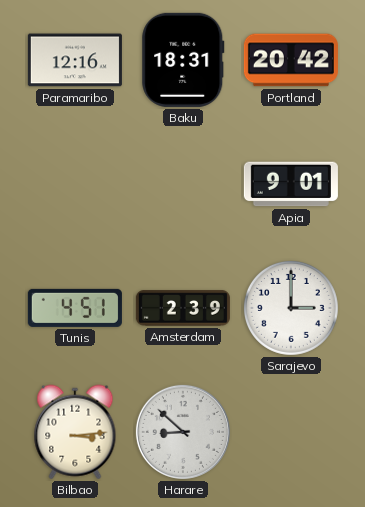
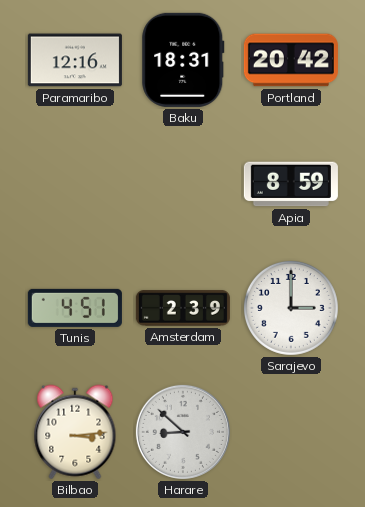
Apia: 9:01 -> 8:59 (291, 184)
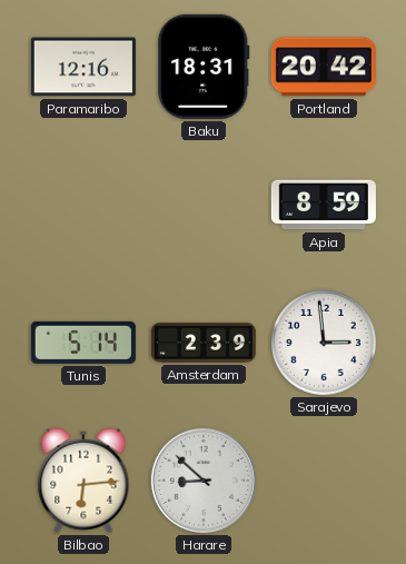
Tunis: 4:51 -> 5:14 (83, 343)
Sarajevo: 3:00 -> 2:59 (324, 343)
Bilbao: 3:14 -> 6:14 (83, 481)
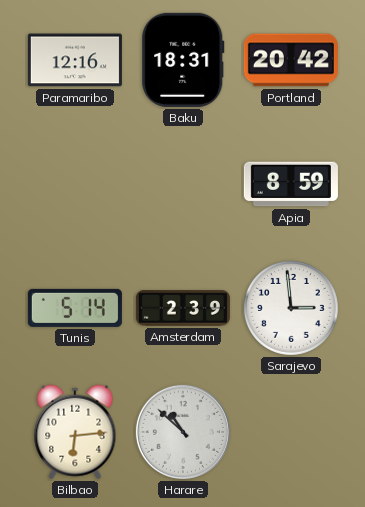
Harare: 8:52 -> 10:52 (183, 432)
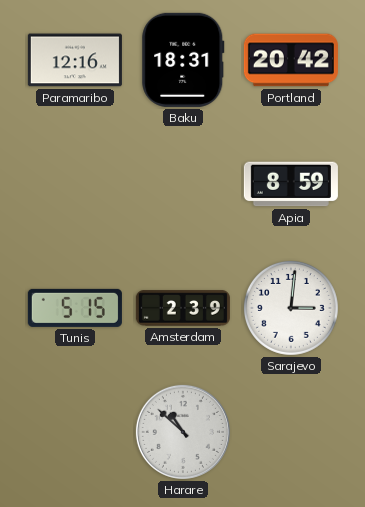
Tunis: 5:14 -> 5:15 (75, 308)
Sarajevo: 2:59 -> 3:01 (291, 308)
Bilbao: 6:14 -> none (75, 432)
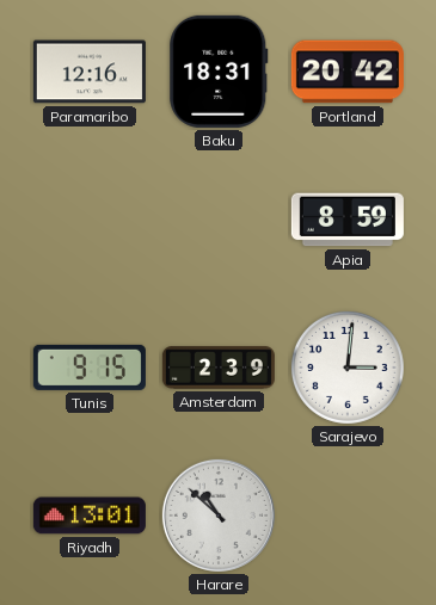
Tunis: 5:15 -> 9:15 (90, 368)
Riyadh: none -> 13:01 (90, 516)
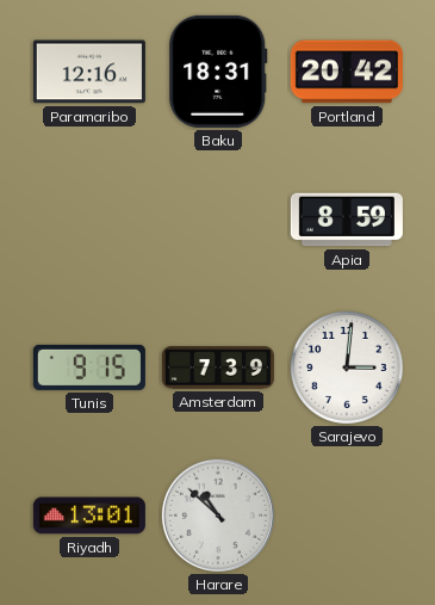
Amsterdam: 2:39 -> 7:39 (218, 368)
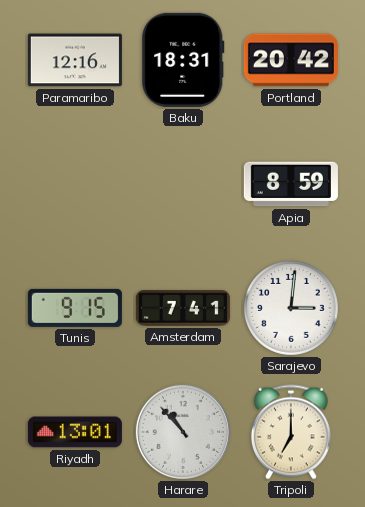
Amsterdam: 7:39 -> 7:41 (183, 308)
Harare: 10:52 -> 10:53 (183, 432)
Tripoli: none -> 7:00 (291, 432)
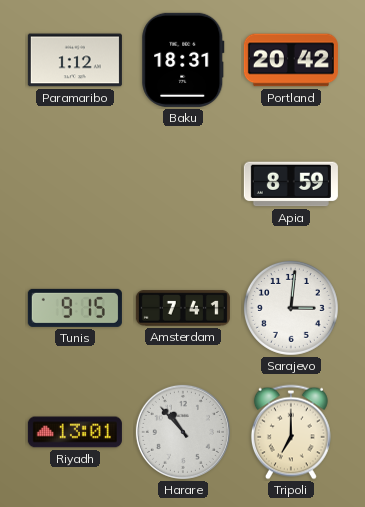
Paramaribo: 12:16 -> 1:12 (75, 60)
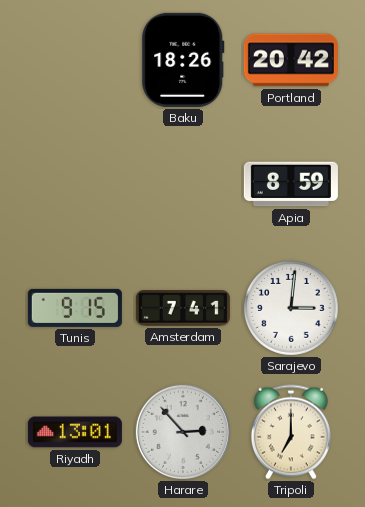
Paramaribo: 1:12 -> none (75, 60)
Baku: 18:31 -> 18:26 (183, 60)
Harare: 10:53 -> 2:53 (183, 432)
